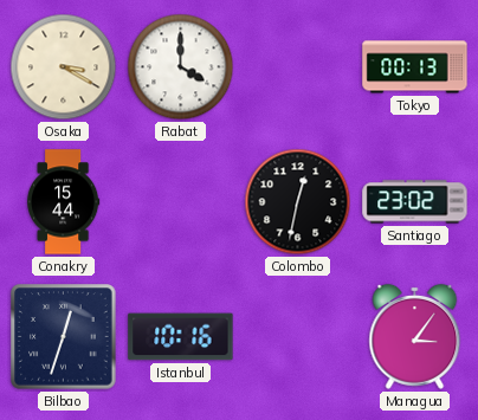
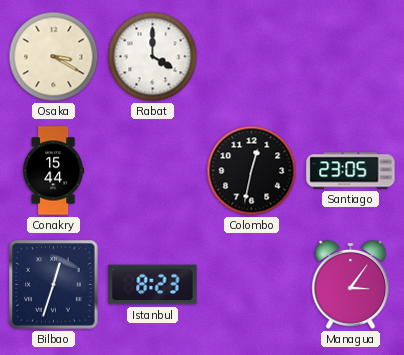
Tokyo: 00:13 -> none (415, 67)
Santiago: 23:02 -> 23:05 (351, 171)
Istanbul: 10:16 -> 8:23 (153, 285)
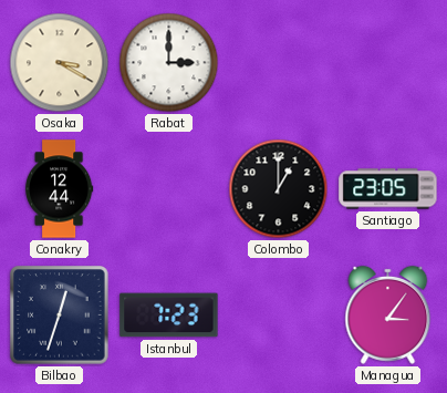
Rabat: 4:00 -> 3:00 (169, 63)
Conakry: 15:44 -> 12:44 (60, 189)
Colombo: 12:32 -> 1:00 (279, 189)
Istanbul: 8:23 -> 7:23 (169, 316)
